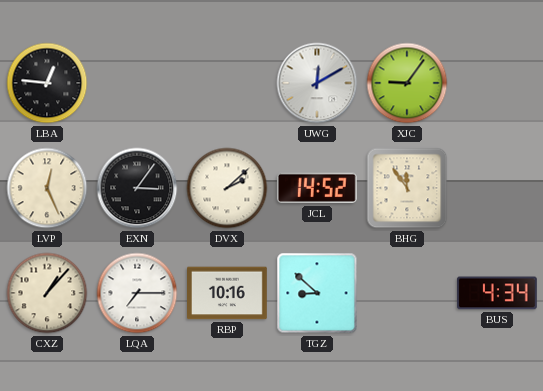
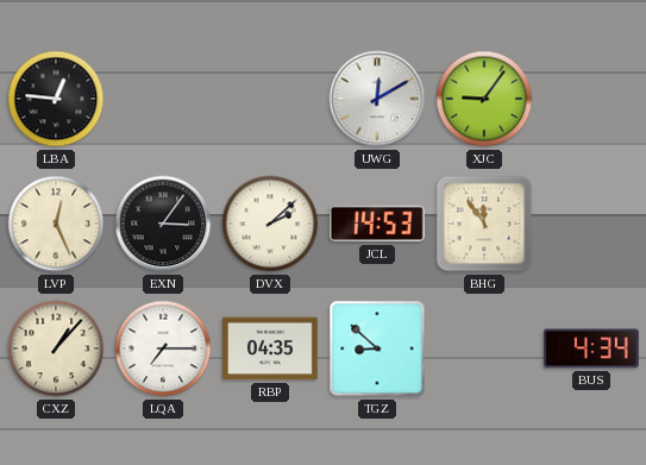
JCL: 14:52 -> 14:53 (377, 224)
RBP: 10:16 -> 04:35 (271, 348)
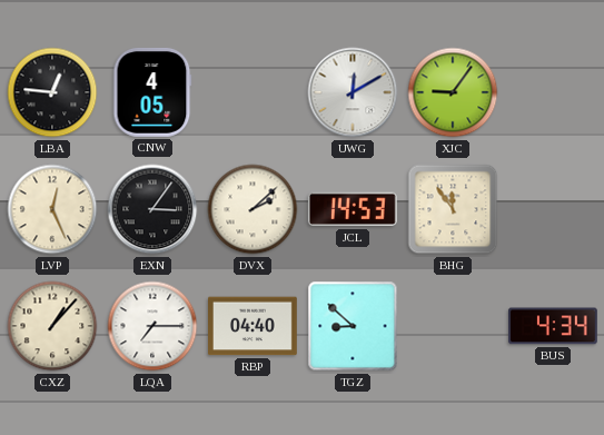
CNW: none -> 4:05 (152, 92)
RBP: 04:35 -> 04:40 (254, 326)
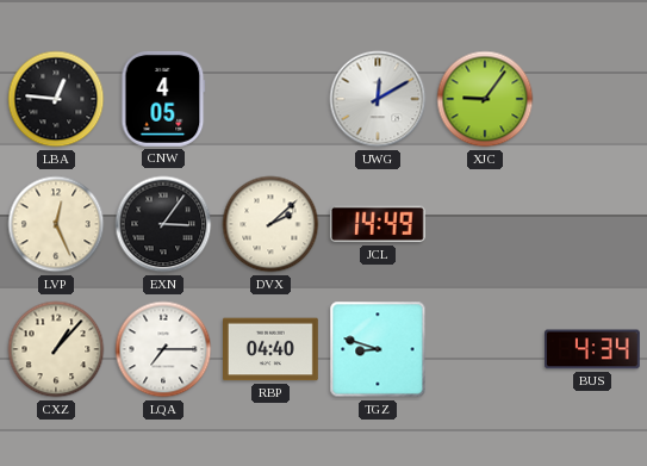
JCL: 14:53 -> 14:49 (378, 224)
BHG: 11:54 -> none (453, 209)
TGZ: 8:52 -> 8:48 (378, 349)
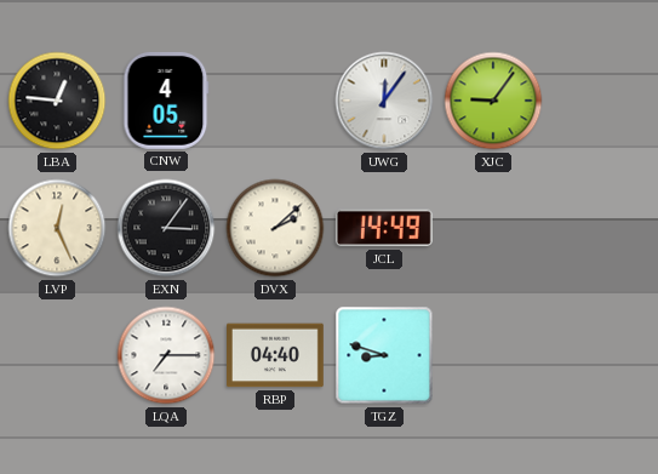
UWG: 12:10 -> 12:06 (384, 101)
CXZ: 1:07 -> none (56, 349)
BUS: 4:34 -> none (592, 349)
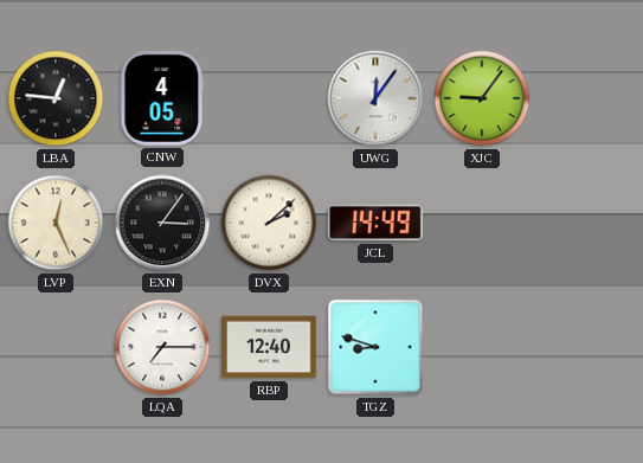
RBP: 04:40 -> 12:40 (270, 347)
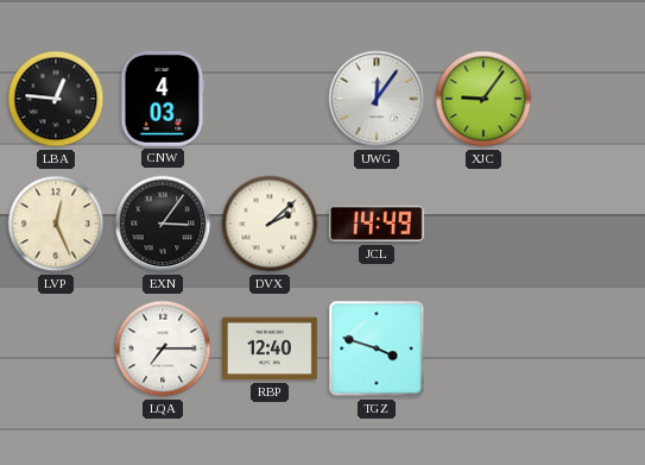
CNW: 4:05 -> 4:03 (163, 99)
TGZ: 8:48 -> 3:48 (377, 348)
